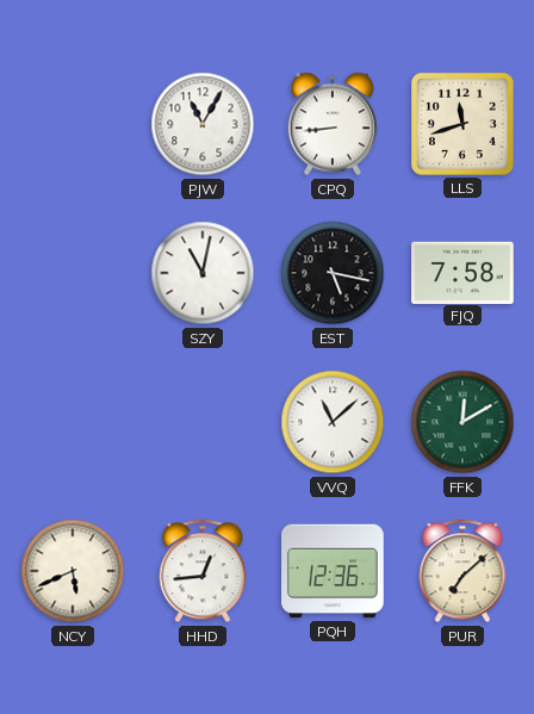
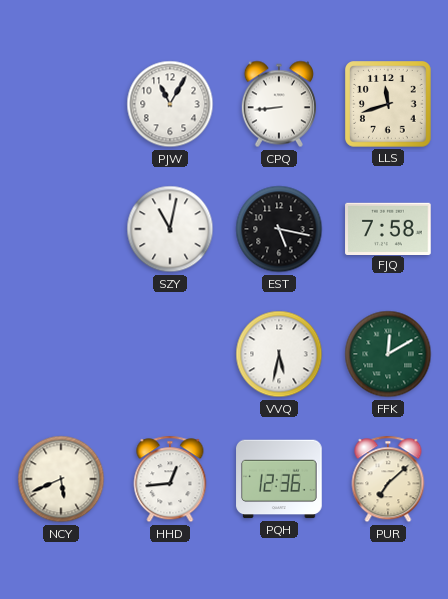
VVQ: 11:08 -> 5:32 (279, 354)
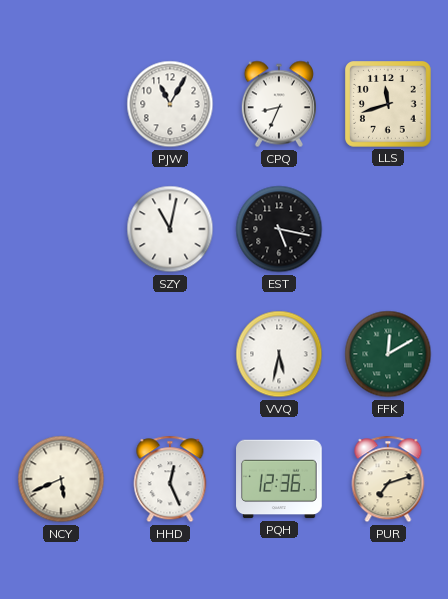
CPQ: 8:44 -> 8:34 (279, 104)
FJQ: 7:58 -> none (388, 228)
HHD: 12:44 -> 12:26 (170, 479)
PUR: 7:08 -> 7:12 (388, 479)
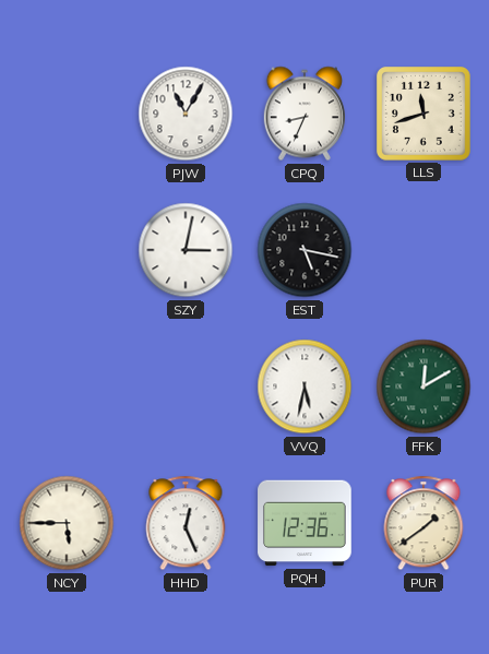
SZY: 11:02 -> 3:02 (186, 250)
NCY: 5:41 -> 5:45 (67, 523)
PUR: 7:12 -> 1:39 (424, 523)
